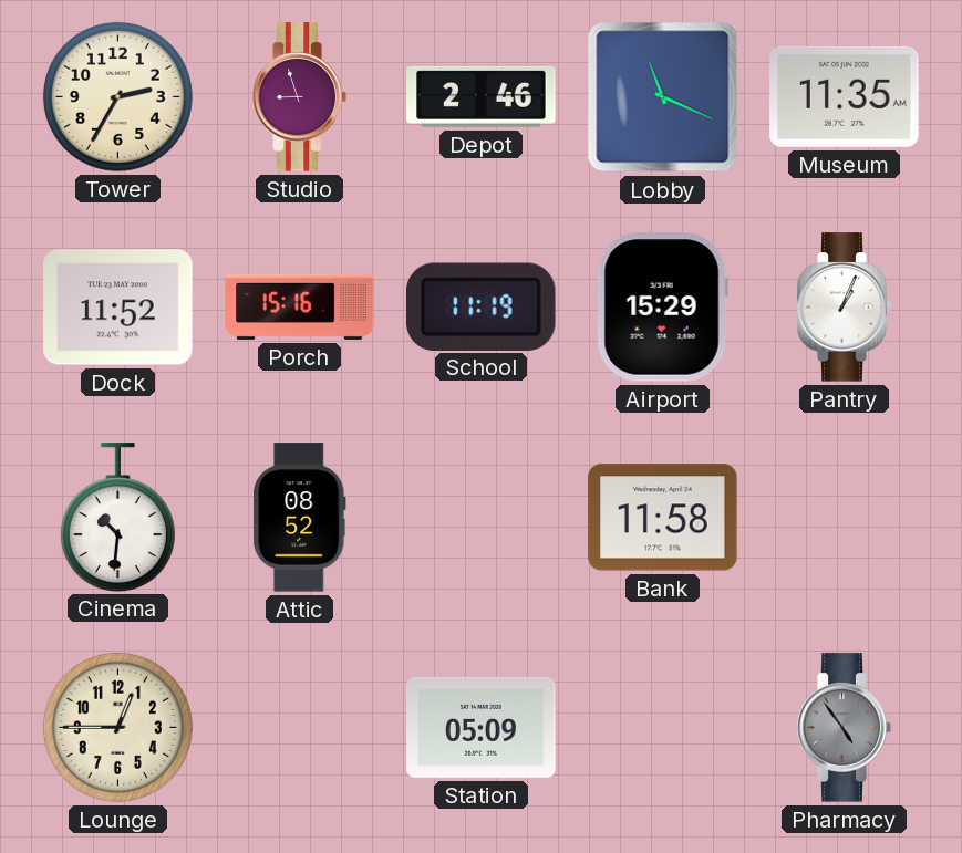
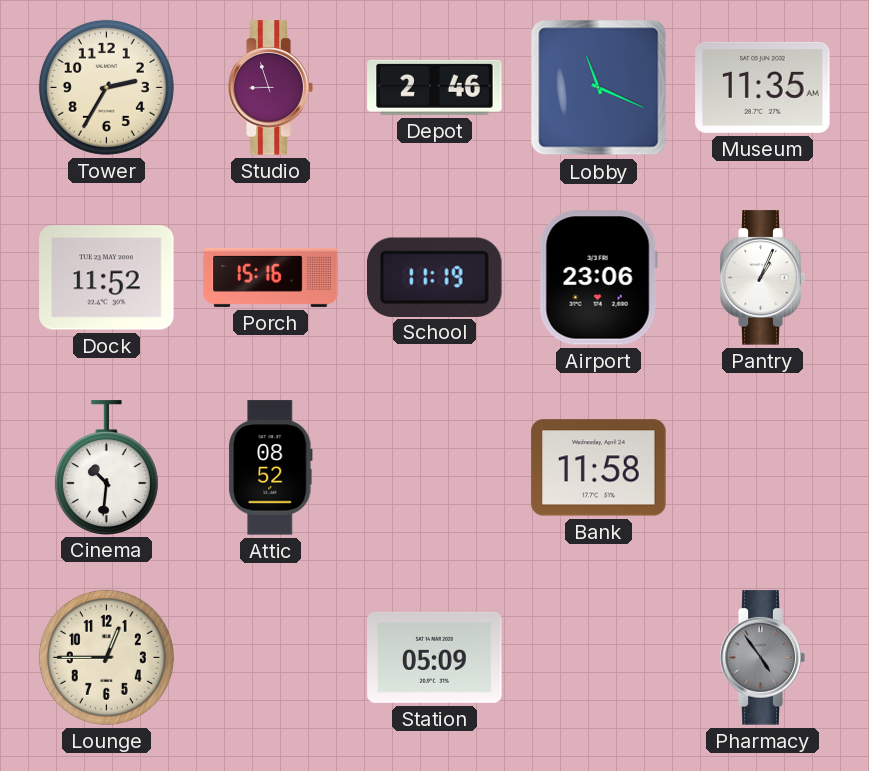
Airport: 15:29 -> 23:06 (598, 278)
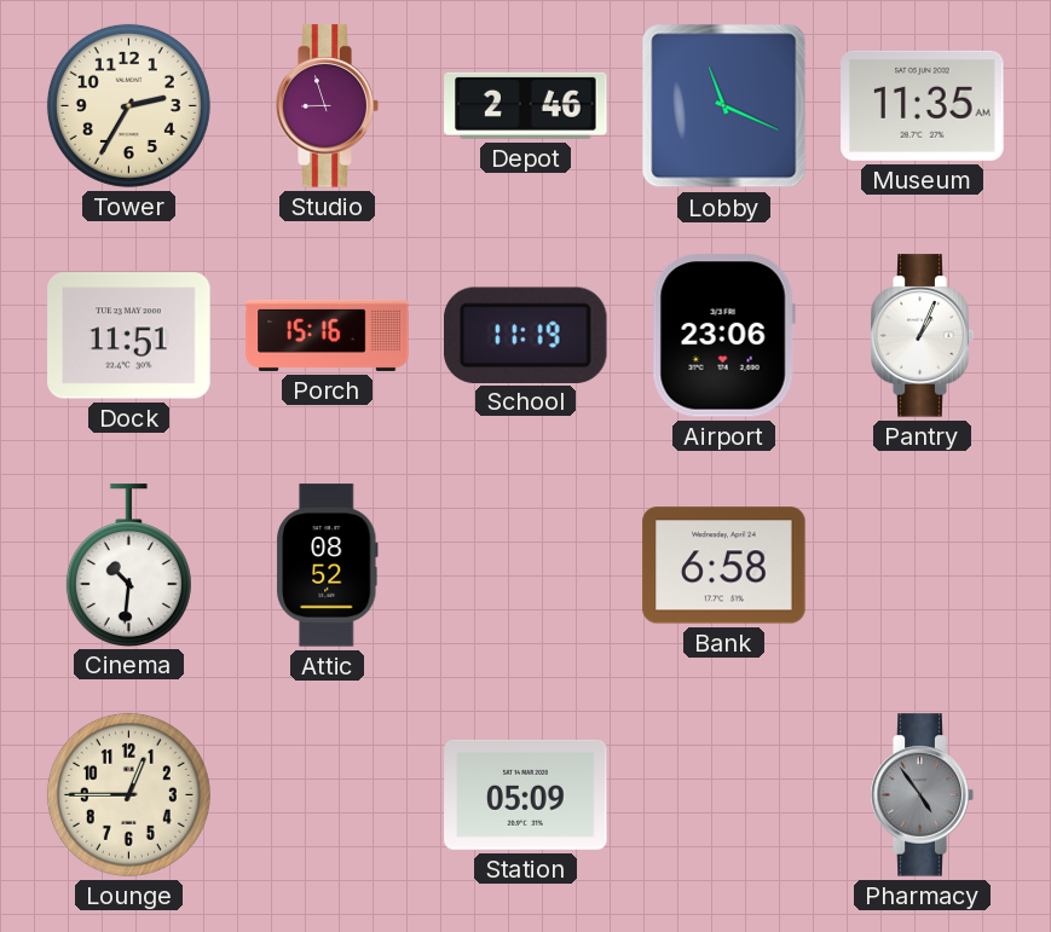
Dock: 11:52 -> 11:51 (129, 336)
Bank: 11:58 -> 6:58 (724, 566)
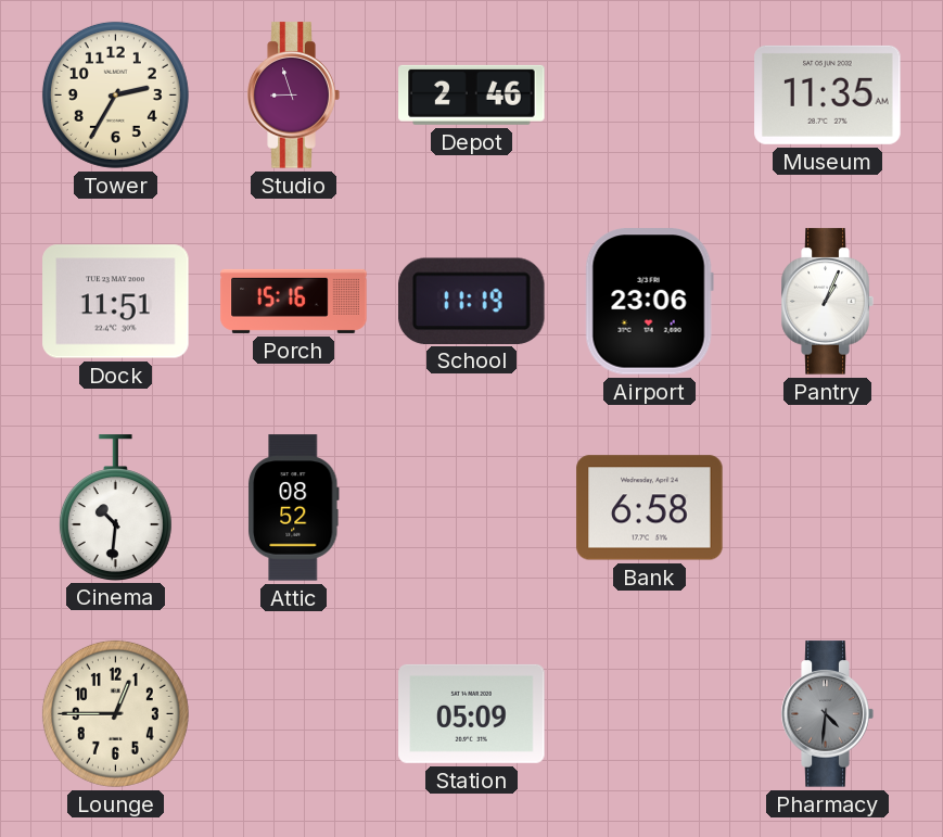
Lobby: 11:19 -> none (724, 106)
Pharmacy: 4:54 -> 4:31 (827, 714)
